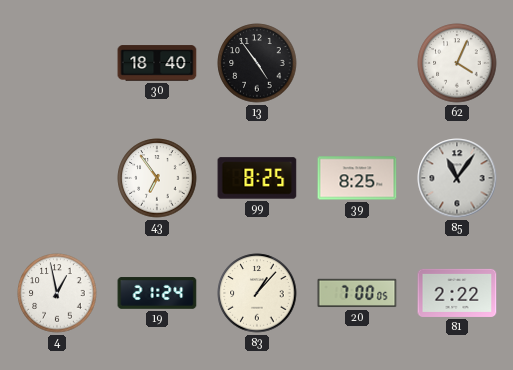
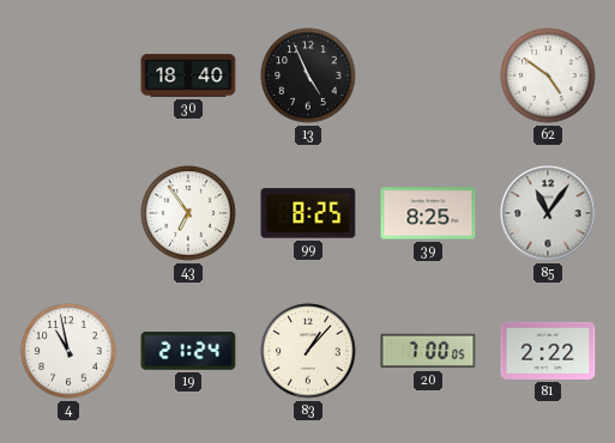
13: 4:54 -> 4:56 (308, 75)
62: 4:04 -> 4:51 (548, 75)
4: 12:58 -> 10:58 (68, 351)
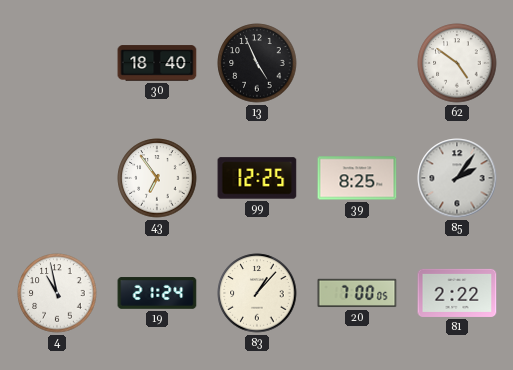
99: 8:25 -> 12:25 (257, 178)
85: 11:06 -> 2:06 (457, 178)
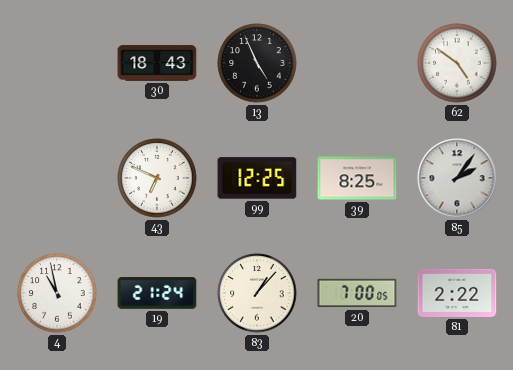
30: 18:40 -> 18:43 (157, 63)
43: 6:54 -> 6:49 (157, 178)
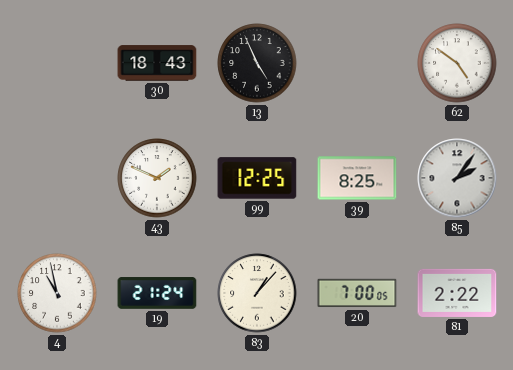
43: 6:49 -> 1:49 (157, 178)
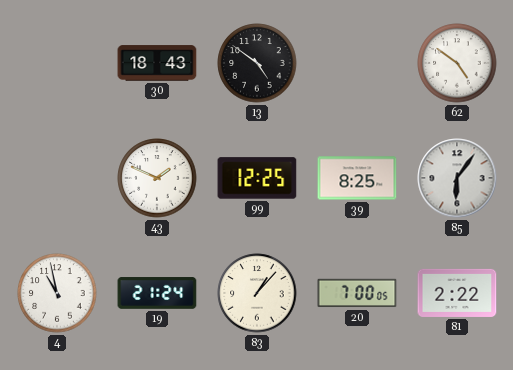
13: 4:56 -> 4:51 (257, 63)
85: 2:06 -> 6:06 (457, 178)
